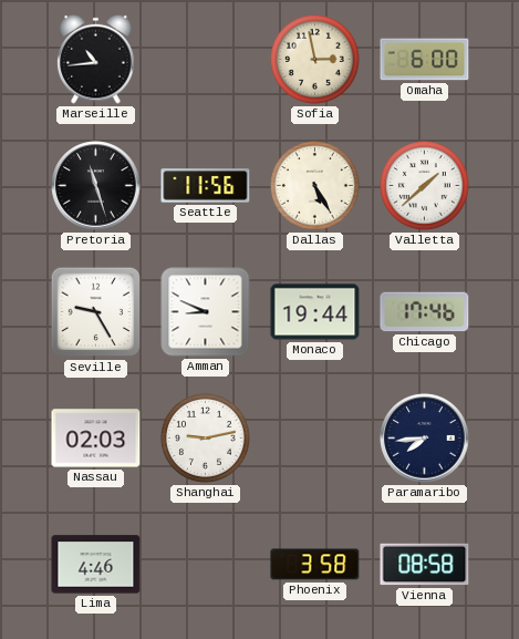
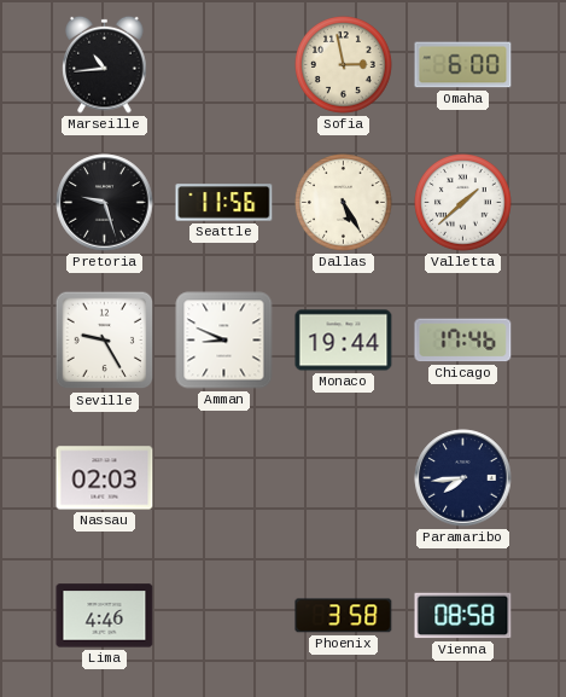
Pretoria: 11:27 -> 9:27 (105, 203)
Shanghai: 9:13 -> none (206, 439)
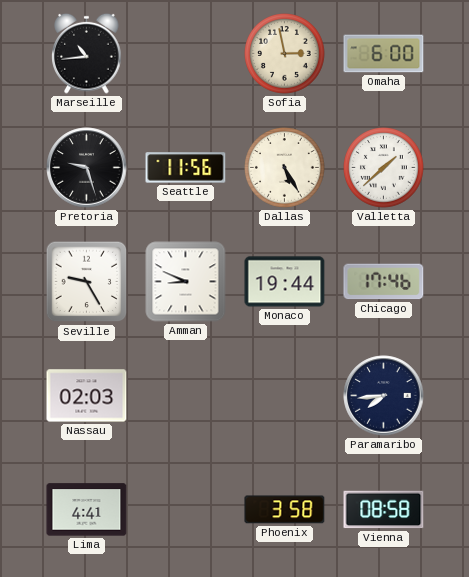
Lima: 4:46 -> 4:41 (87, 510)
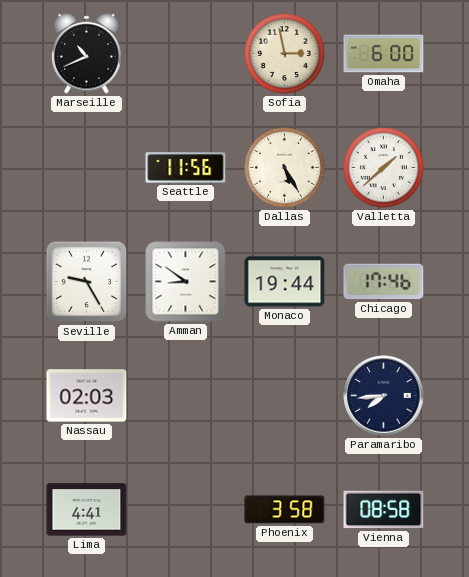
Marseille: 10:44 -> 10:41 (87, 53)
Pretoria: 9:27 -> none (87, 168)
Amman: 8:49 -> 8:51 (186, 282)
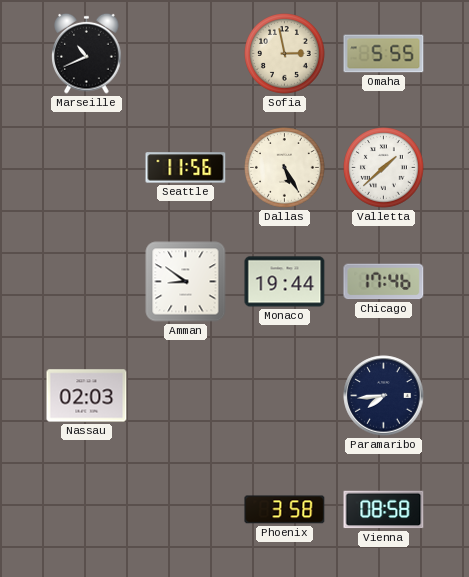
Omaha: 6:00 -> 5:55 (384, 54)
Seville: 9:25 -> none (87, 282)
Lima: 4:41 -> none (87, 510)
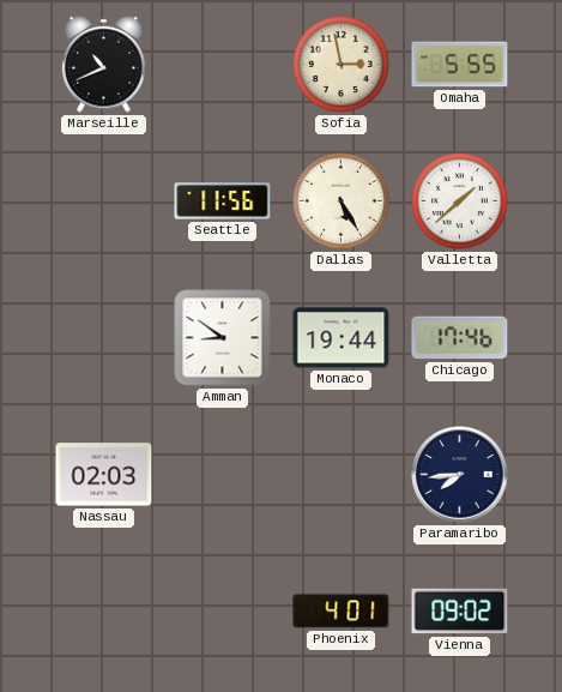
Phoenix: 3:58 -> 4:01 (342, 612)
Vienna: 08:58 -> 09:02 (460, 612)
